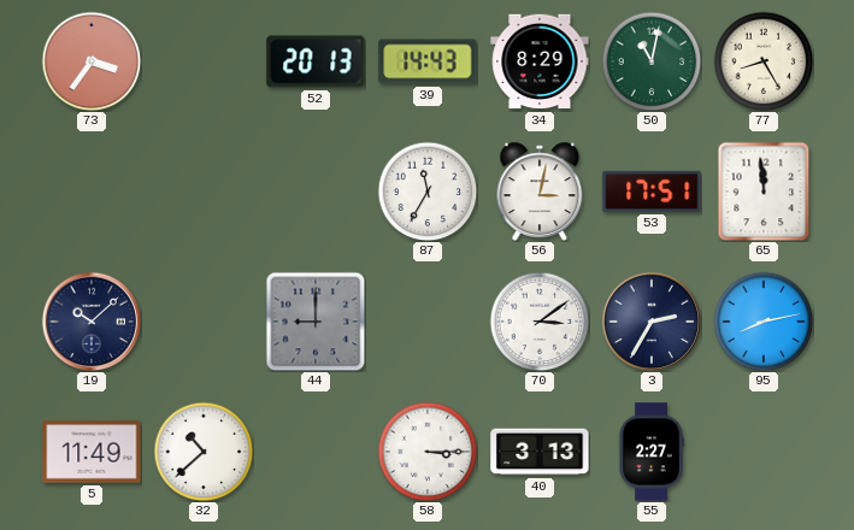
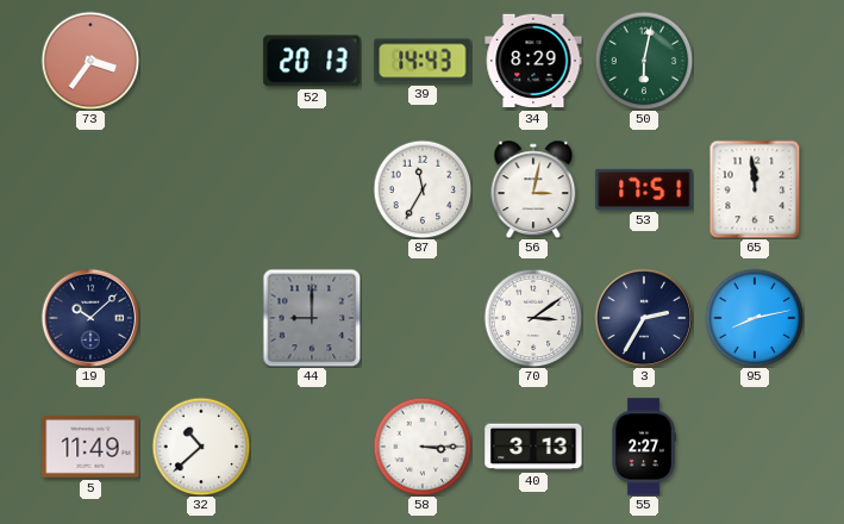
50: 11:02 -> 6:02 (644, 61)
77: 8:25 -> none (764, 61)
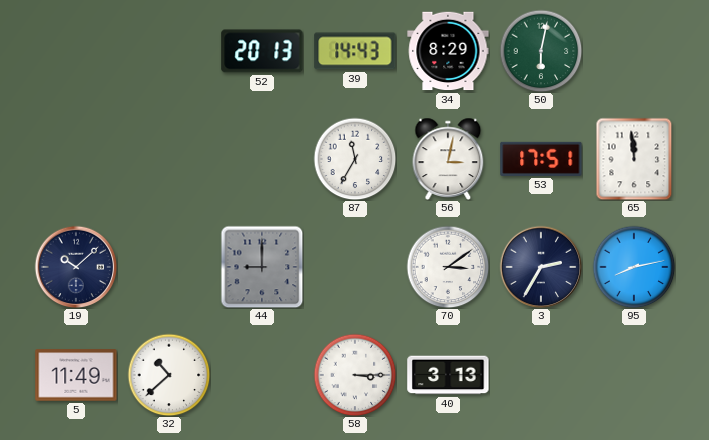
73: 3:36 -> none (90, 61)
55: 2:27 -> none (644, 447)
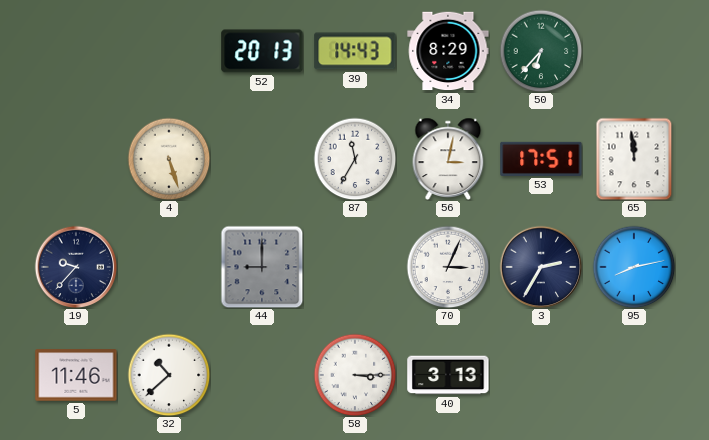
50: 6:02 -> 6:37 (541, 51)
4: none -> 5:27 (169, 159)
19: 10:08 -> 9:37 (76, 267)
70: 3:09 -> 3:04 (448, 267)
5: 11:49 -> 11:46 (76, 375)
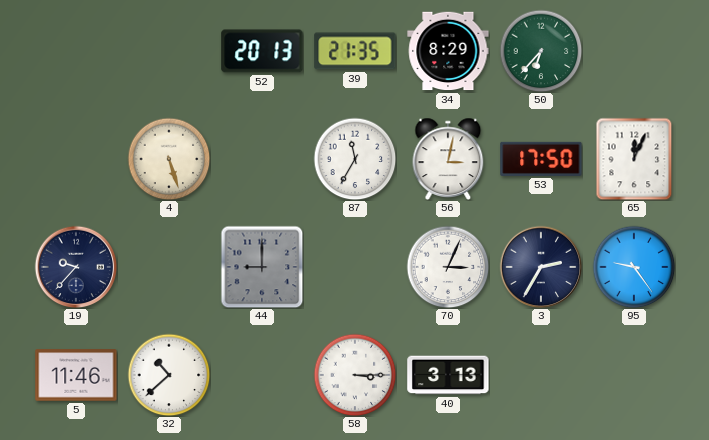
39: 14:43 -> 21:35 (355, 51)
53: 17:51 -> 17:50 (541, 159)
65: 11:59 -> 12:04 (634, 159)
95: 8:13 -> 9:24 (634, 267)
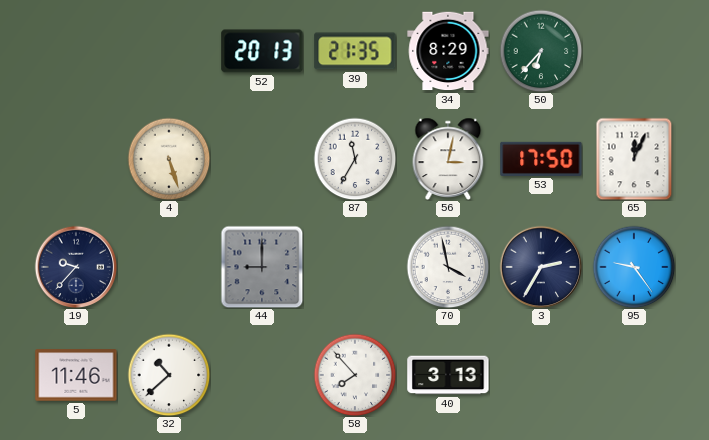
70: 3:04 -> 3:58 (448, 267)
58: 3:15 -> 7:53 (355, 375)
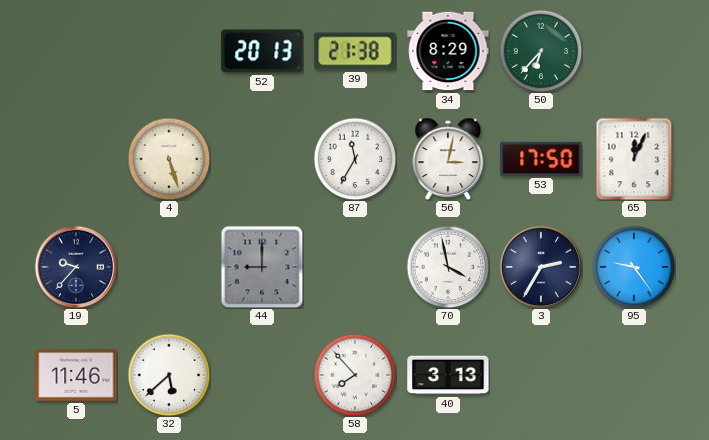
39: 21:35 -> 21:38 (355, 51)
32: 10:38 -> 5:38 (169, 375)
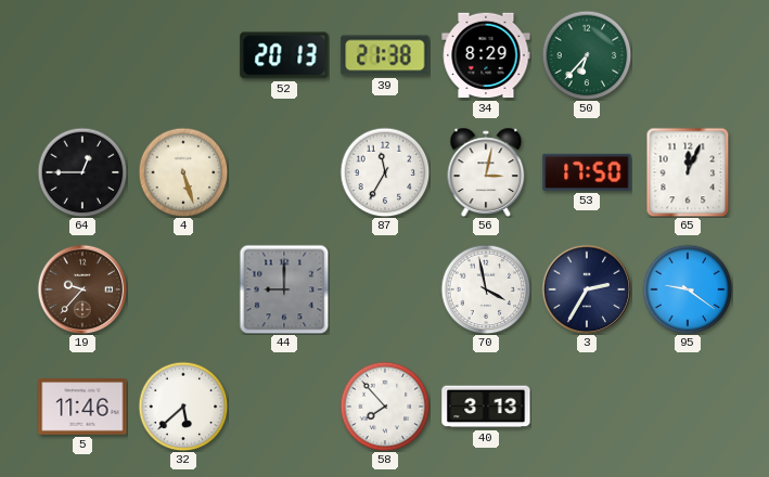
64: none -> 12:45 (82, 172)
19 dial: navy -> brown (82, 289)
95: 9:24 -> 9:21 (688, 289)
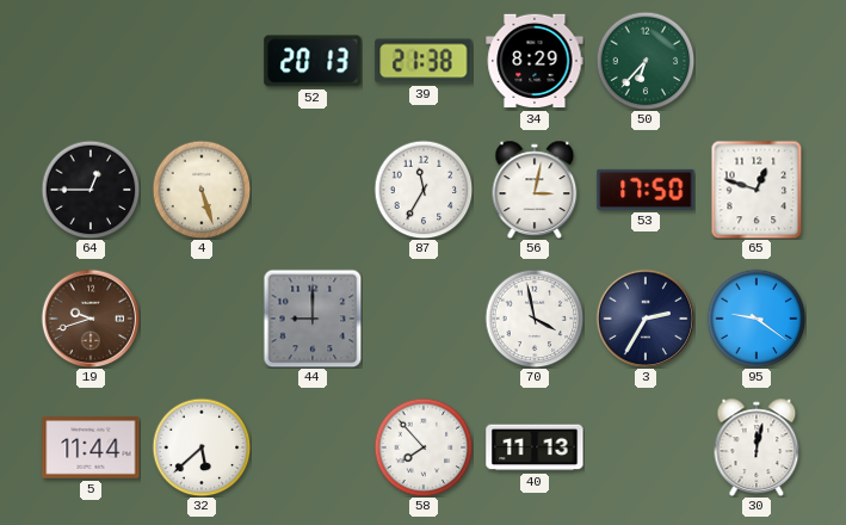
65: 12:04 -> 12:48 (757, 190)
19: 9:37 -> 9:42 (91, 319)
5: 11:46 -> 11:44 (91, 447)
40: 3:13 -> 11:13 (535, 447)
30: none -> 12:02 (757, 446)
